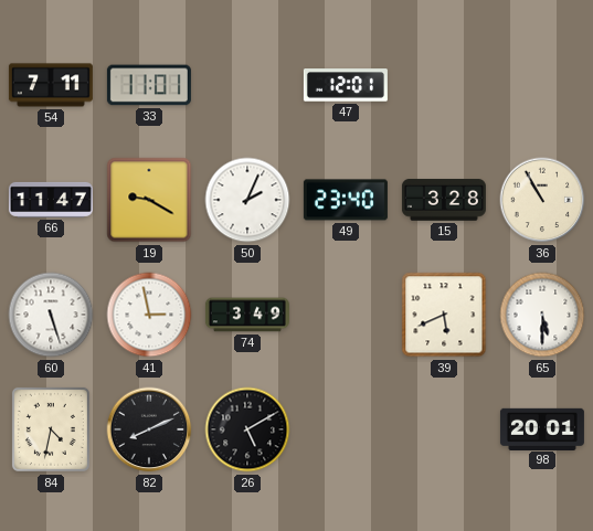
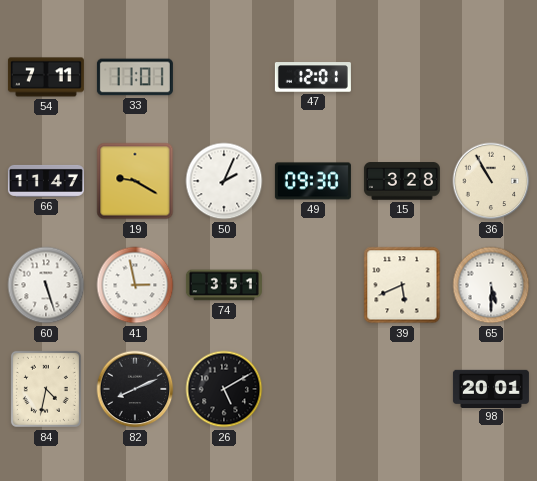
49: 23:40 -> 09:30 (313, 181)
74: 3:49 -> 3:51 (224, 285)
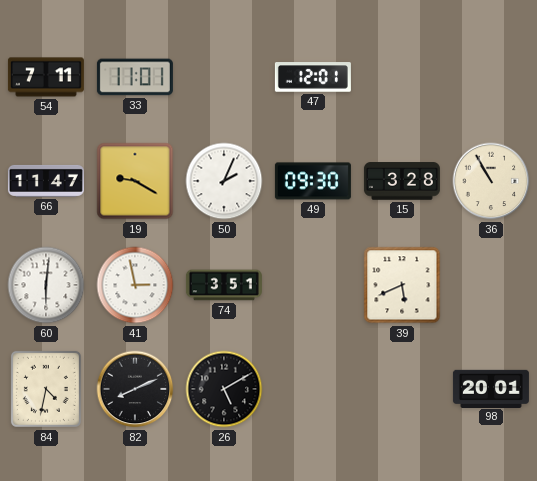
60: 5:27 -> 6:01 (46, 285)
65: 5:30 -> none (491, 285)
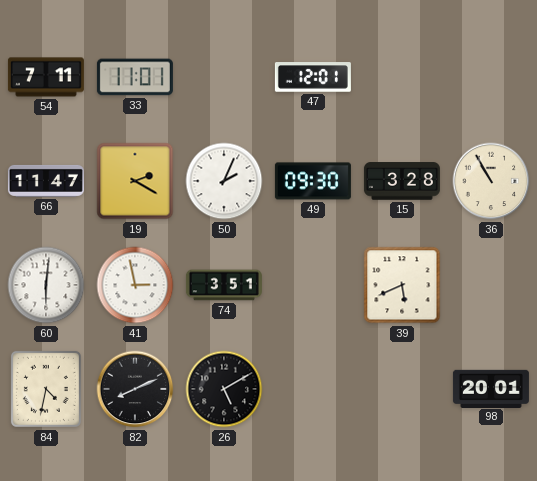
19: 9:20 -> 2:20 (135, 181)
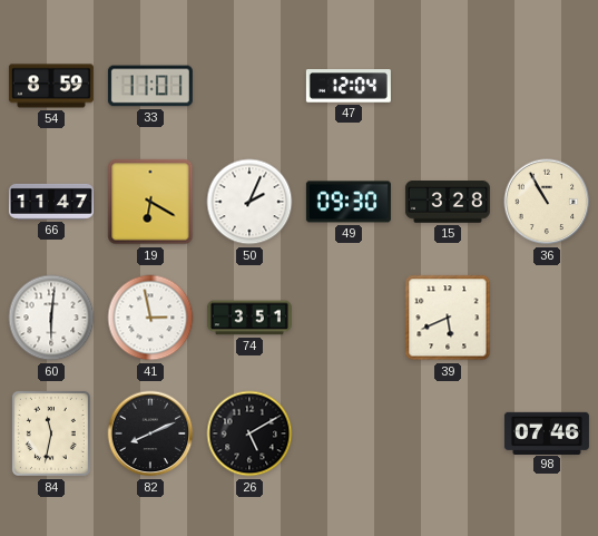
54: 7:11 -> 8:59 (51, 86)
47: 12:01 -> 12:04 (349, 86)
19: 2:20 -> 6:20 (150, 202)
84: 4:32 -> 11:32 (51, 433)
98: 20:01 -> 07:46 (547, 432)
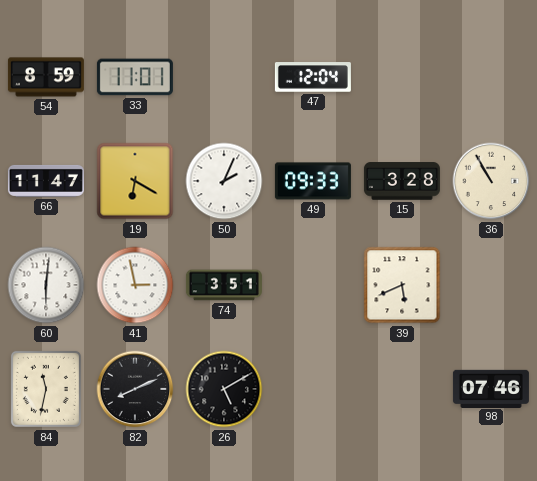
49: 09:30 -> 09:33 (313, 181)
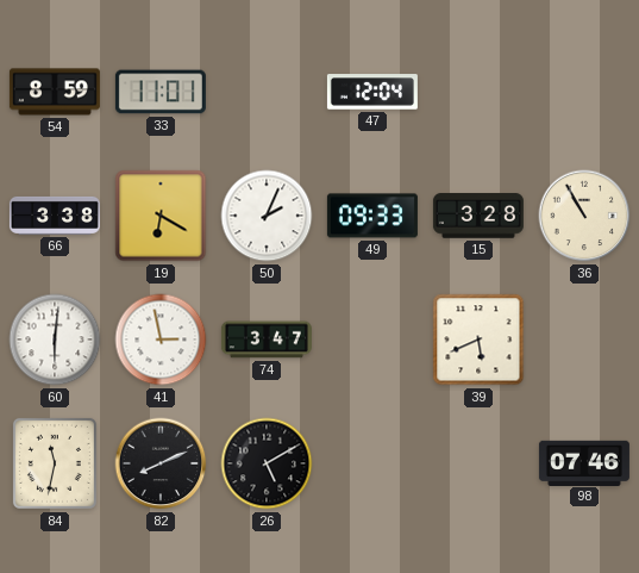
66: 11:47 -> 3:38 (55, 216)
74: 3:51 -> 3:47 (267, 340)
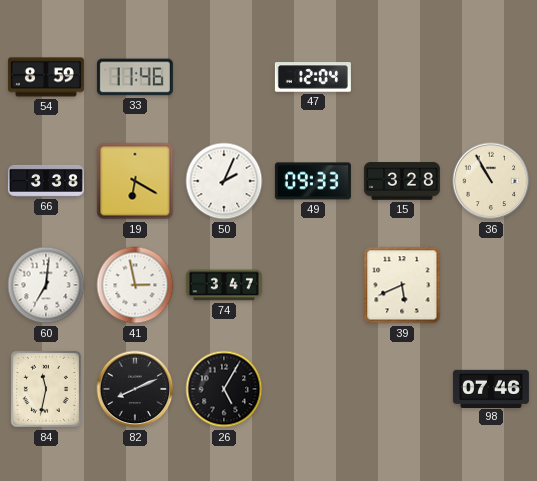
33: 11:01 -> 11:46 (135, 77)
60: 6:01 -> 7:01 (46, 285)
26: 5:10 -> 5:05 (224, 389)
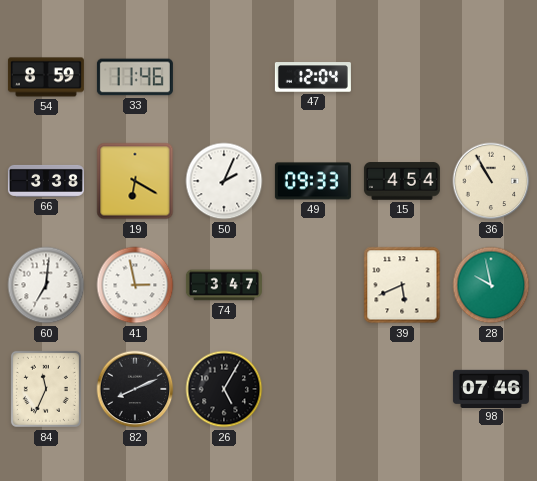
15: 3:28 -> 4:54 (402, 181)
28: none -> 9:58 (491, 285)
84: 11:32 -> 11:34 (46, 389)
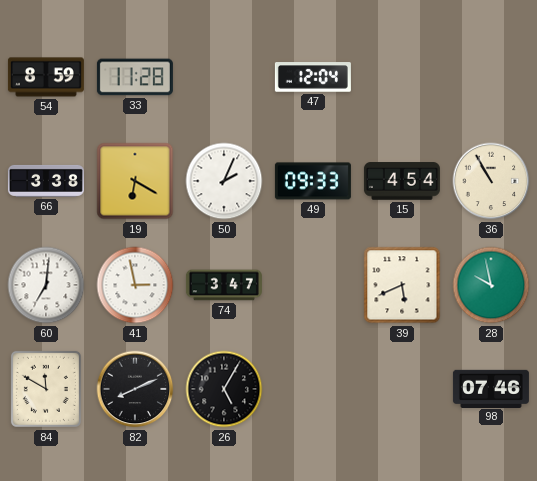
33: 11:46 -> 11:28 (135, 77)
84: 11:34 -> 11:50 (46, 389)
